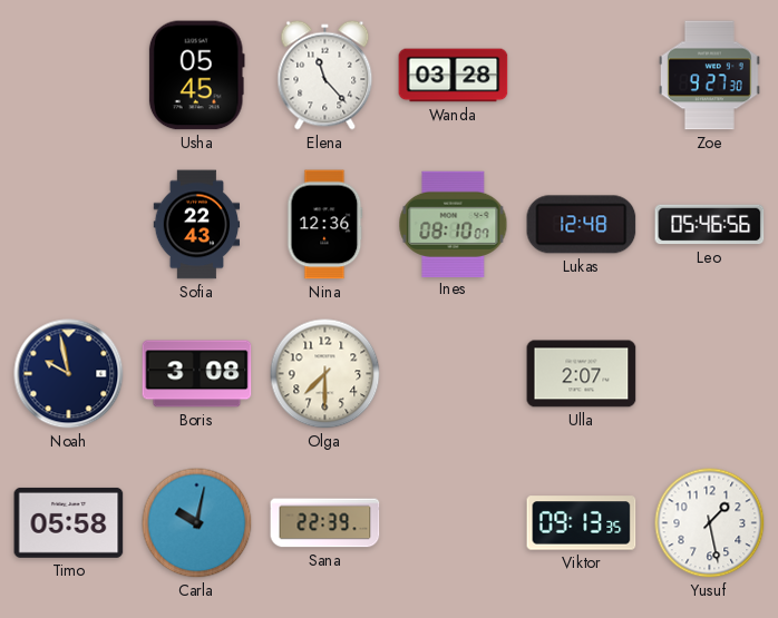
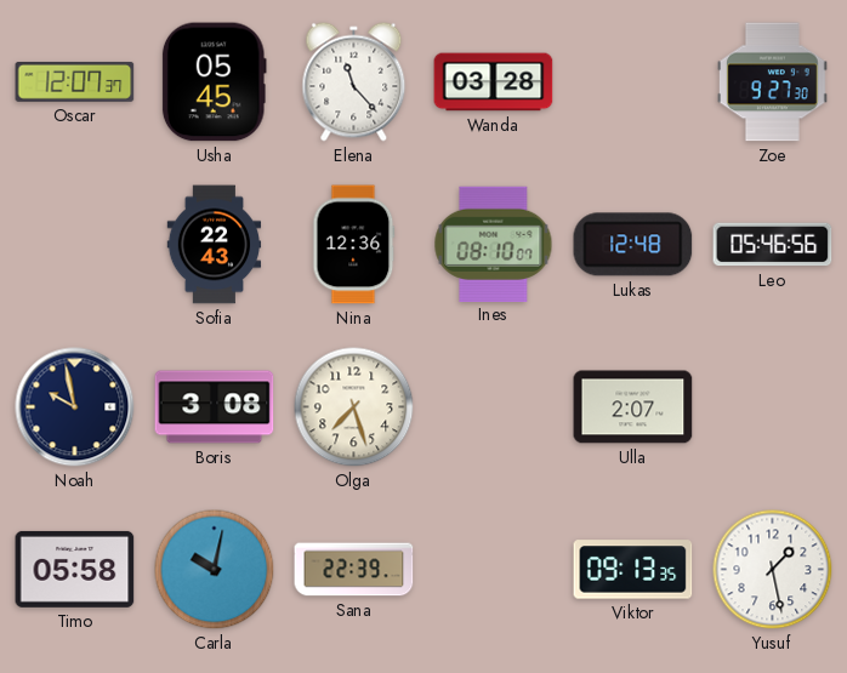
Oscar: none -> 12:07 (75, 81)
Olga: 7:30 -> 7:27 (354, 407)
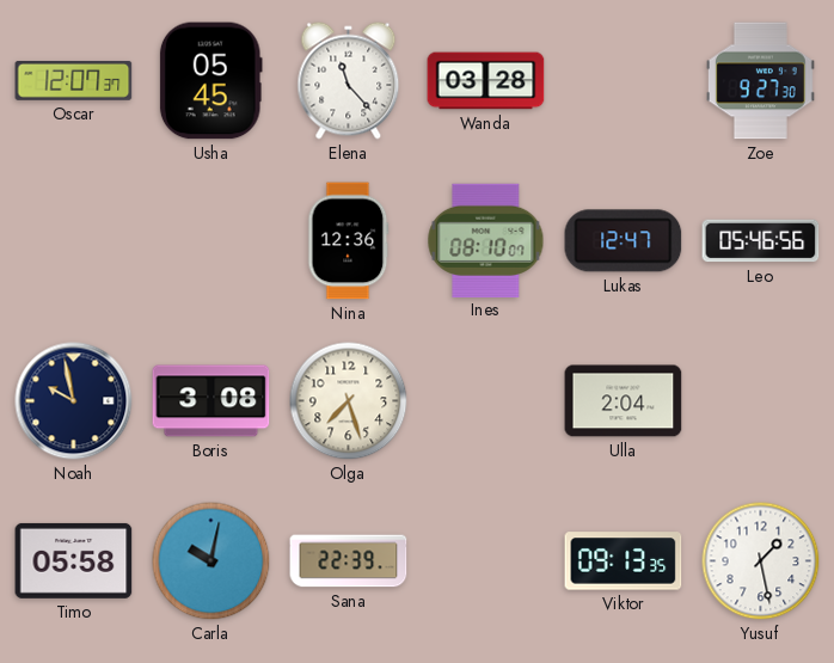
Sofia: 22:43 -> none (215, 245)
Lukas: 12:48 -> 12:47 (624, 241)
Ulla: 2:07 -> 2:04 (624, 401)
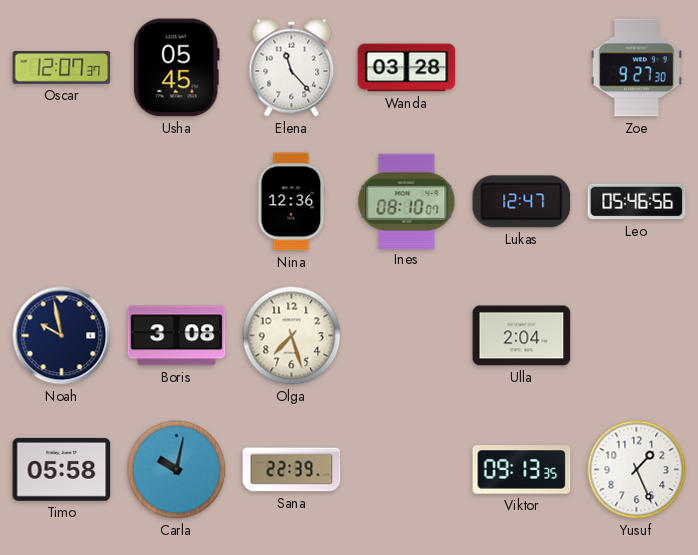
Yusuf: 1:28 -> 1:26 (637, 470)
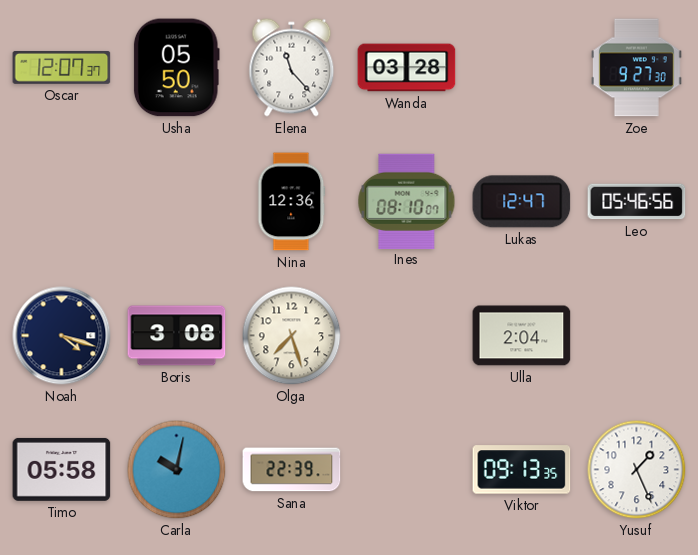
Usha: 05:45 -> 05:50 (176, 68)
Noah: 9:58 -> 4:18 (62, 336)
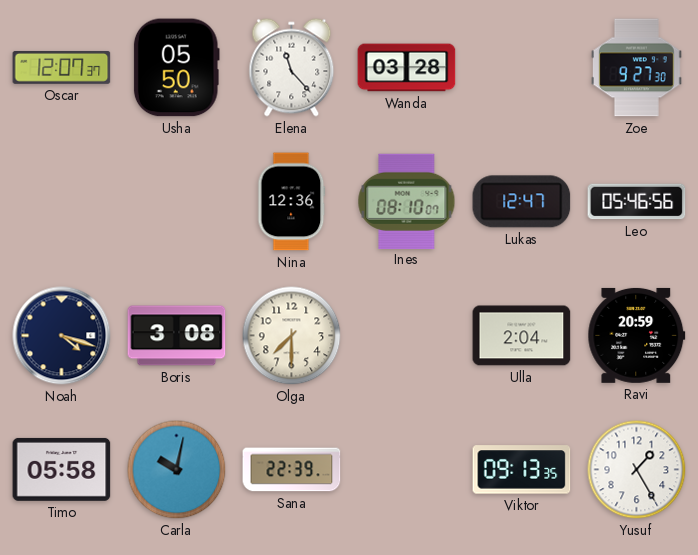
Olga: 7:27 -> 7:30 (292, 336)
Ravi: none -> 20:59 (637, 335)
Yusuf: 1:26 -> 1:25 (637, 470)
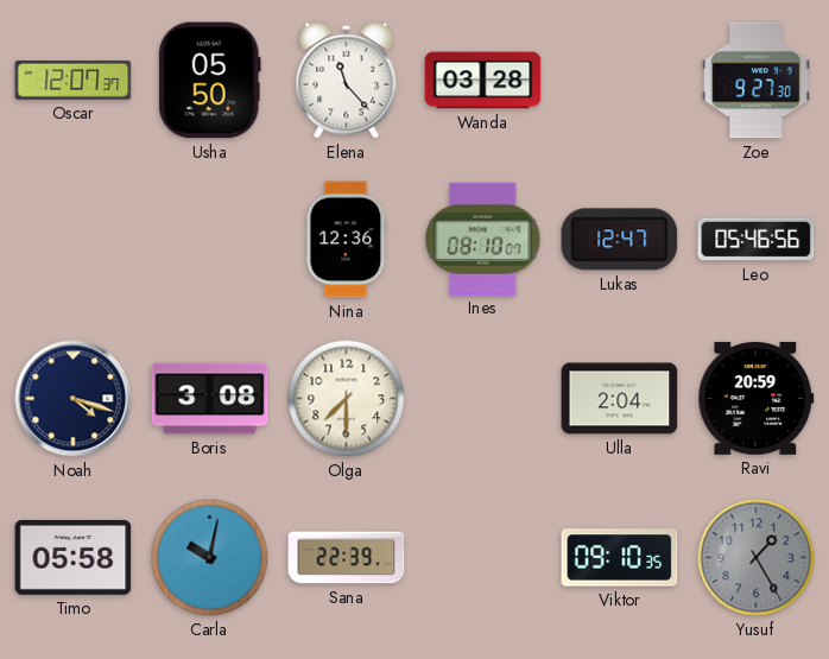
Viktor: 09:13 -> 09:10 (620, 558)
Yusuf dial: white -> grey (757, 558)
